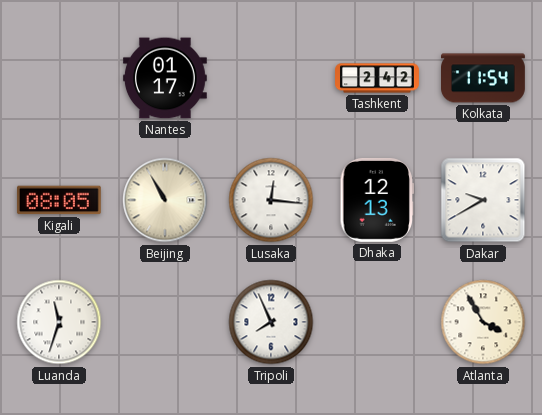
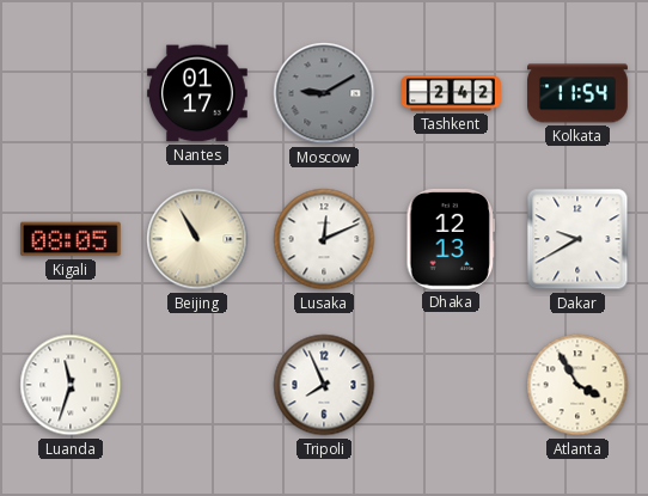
Moscow: none -> 9:10 (324, 93)
Lusaka: 12:16 -> 12:11 (324, 239)
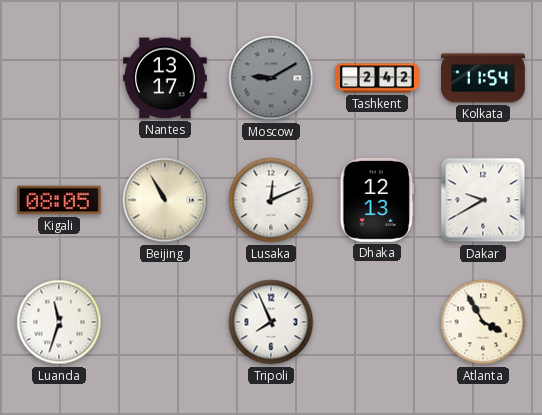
Nantes: 01:17 -> 13:17 (165, 78)
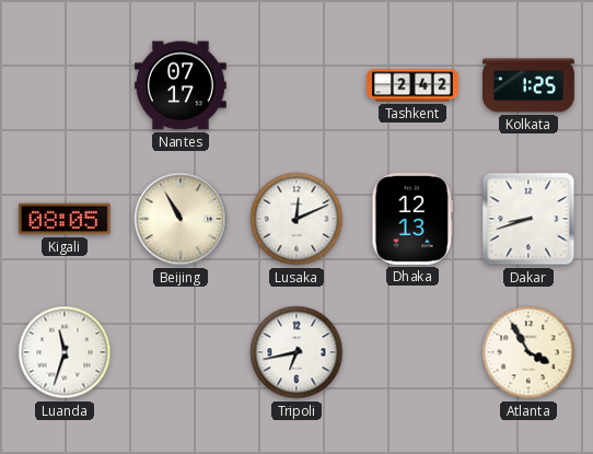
Nantes: 13:17 -> 07:17 (181, 85)
Moscow: 9:10 -> none (271, 78)
Kolkata: 11:54 -> 1:25 (530, 85)
Dakar: 9:40 -> 8:42 (528, 219)
Tripoli: 7:56 -> 6:43 (296, 352)
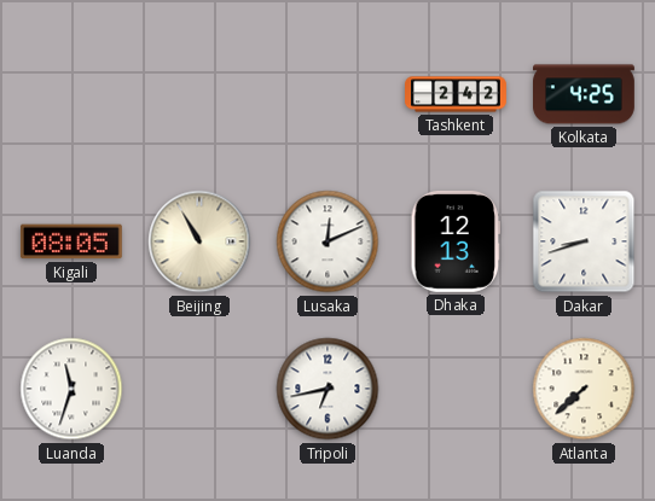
Nantes: 07:17 -> none (181, 85)
Kolkata: 1:25 -> 4:25 (585, 94)
Atlanta: 3:55 -> 7:38 (584, 389)
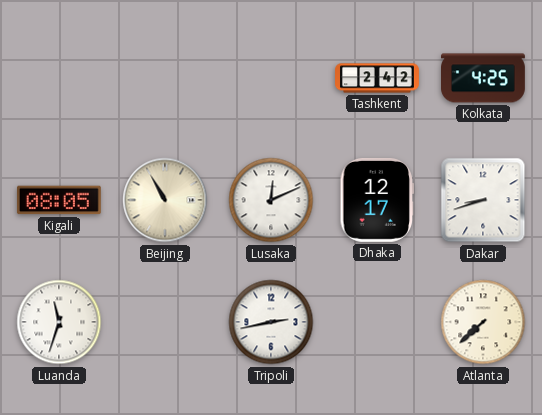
Dhaka: 12:13 -> 12:17 (377, 200)
Tripoli: 6:43 -> 2:43 (271, 322)
